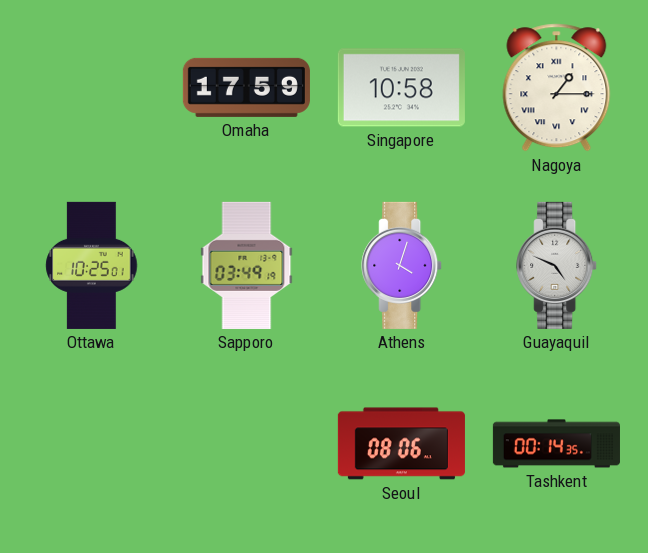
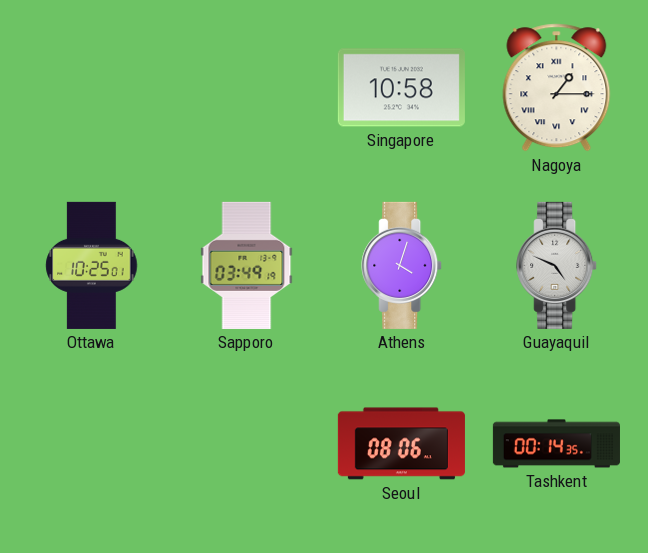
Omaha: 17:59 -> none (246, 87)
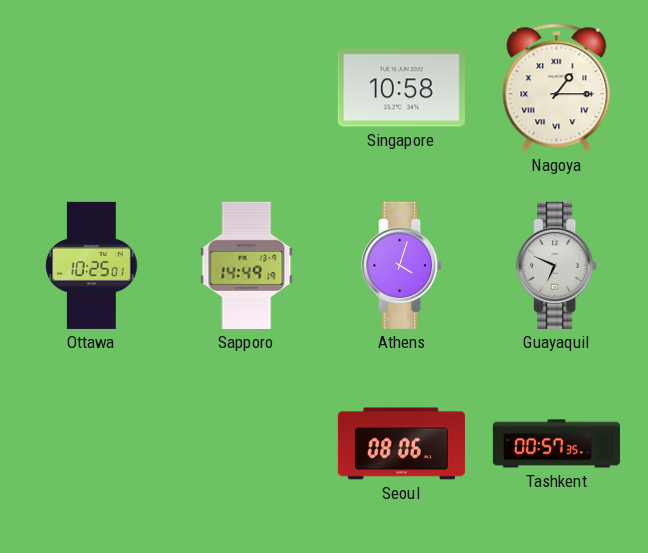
Sapporo: 03:49 -> 14:49 (247, 265)
Guayaquil: 4:49 -> 6:49 (557, 265)
Tashkent: 00:14 -> 00:57 (556, 444)
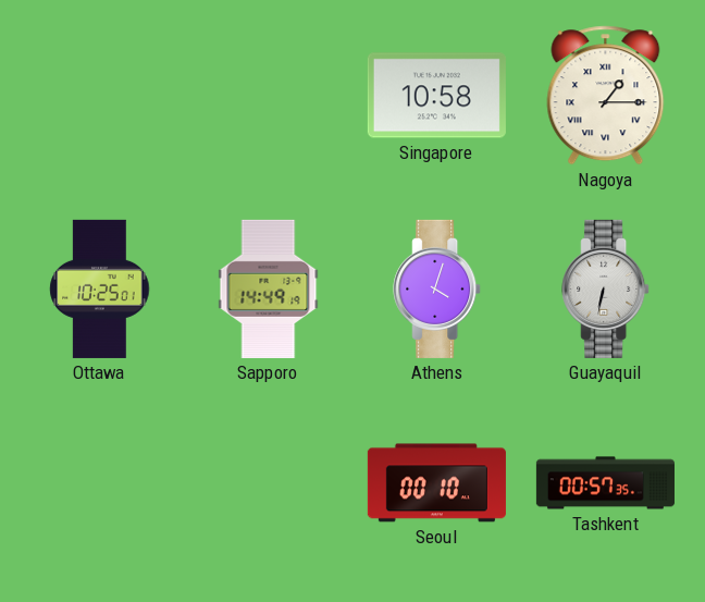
Guayaquil: 6:49 -> 6:32 (606, 288)
Seoul: 08:06 -> 00:10 (436, 483)
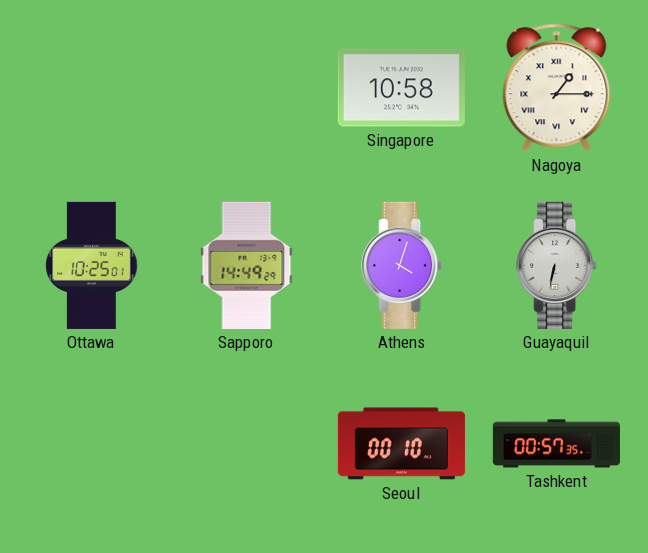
Sapporo: 14:49:19 -> 14:49:29 (247, 265)
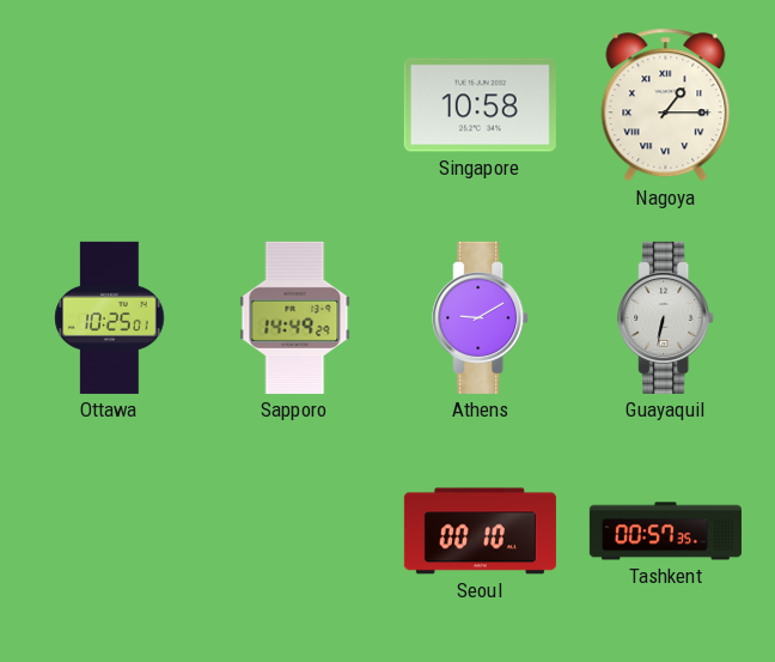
Athens: 4:03 -> 9:10 (481, 317)
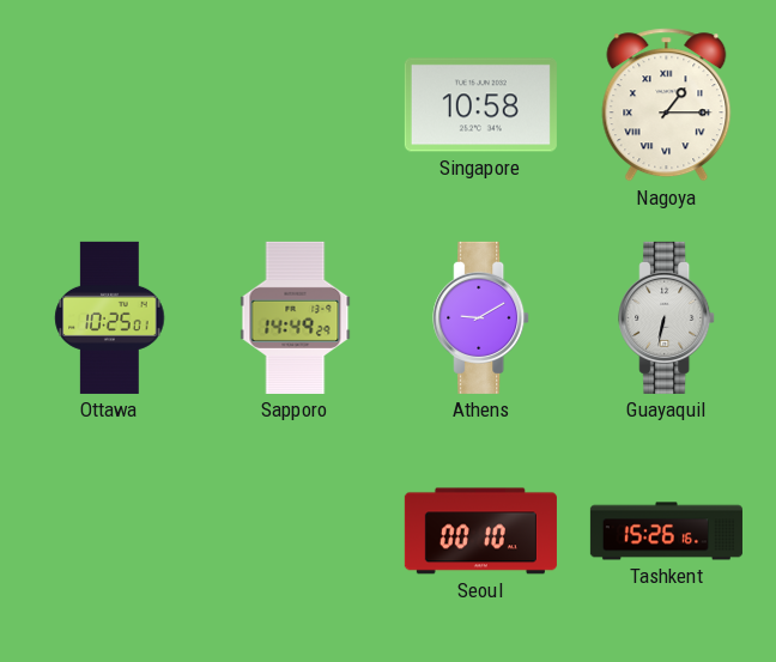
Tashkent: 00:57 -> 15:26 (666, 532)
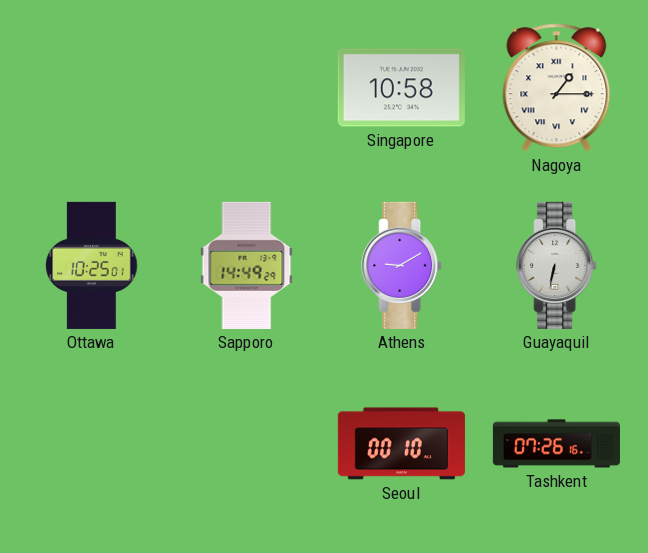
Tashkent: 15:26 -> 07:26 (556, 444)
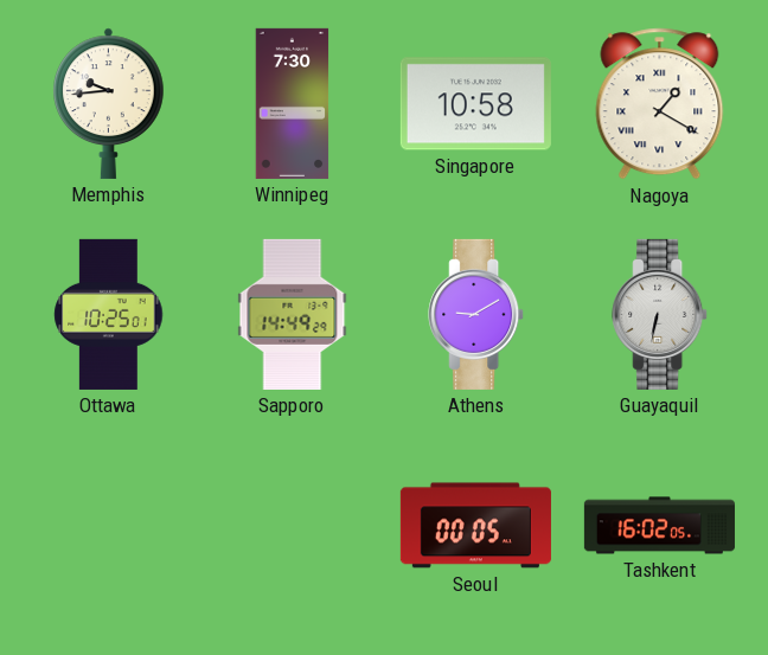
Memphis: none -> 9:44 (109, 103)
Winnipeg: none -> 7:30 (293, 103)
Nagoya: 1:15 -> 1:20 (660, 104)
Seoul: 00:10 -> 00:05 (475, 526)
Tashkent: 07:26 -> 16:02 (659, 526)
